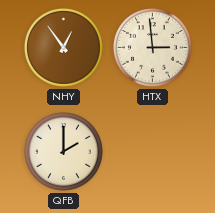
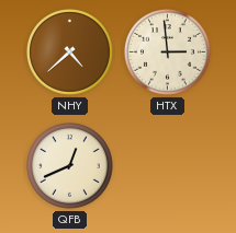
NHY: 12:54 -> 4:38 (70, 53)
QFB: 2:00 -> 12:41 (70, 166)
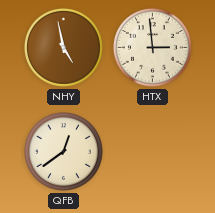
NHY: 4:38 -> 4:58 (64, 48)
QFB: 12:41 -> 12:39 (64, 152)
